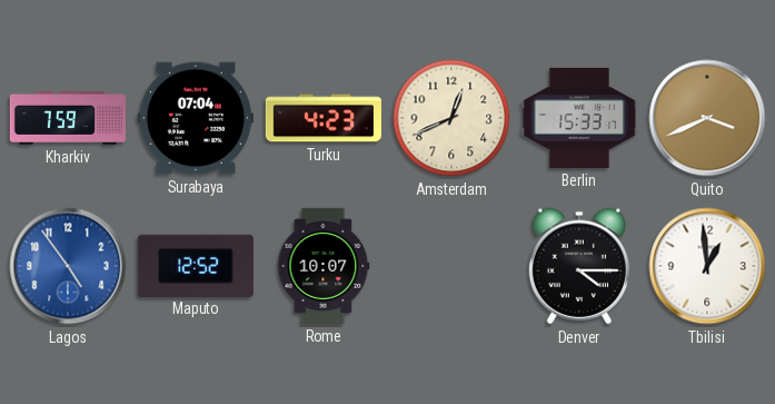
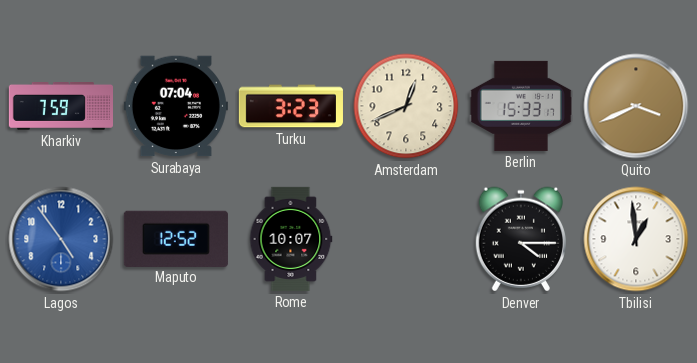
Turku: 4:23 -> 3:23 (291, 106)
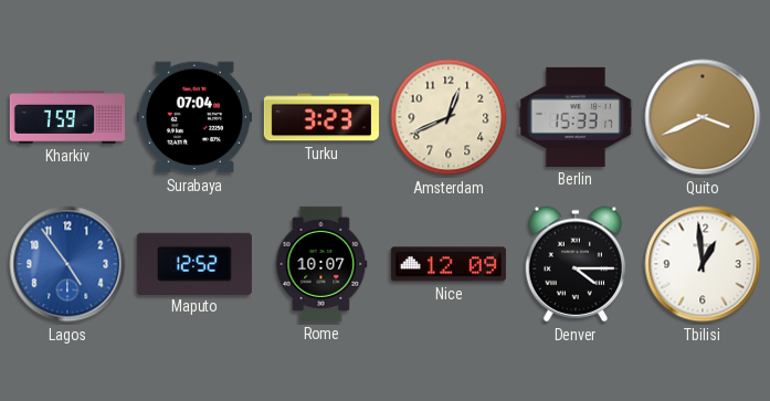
Nice: none -> 12:09 (449, 264)
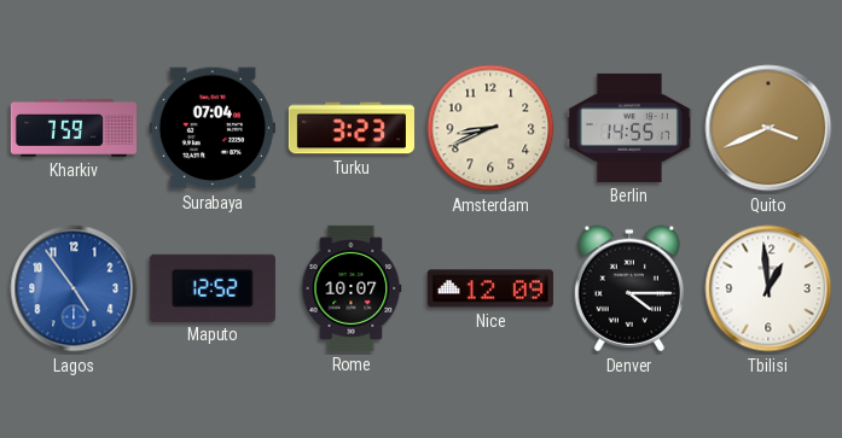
Amsterdam: 12:41 -> 8:41 (490, 128)
Berlin: 15:33 -> 14:55 (629, 128)
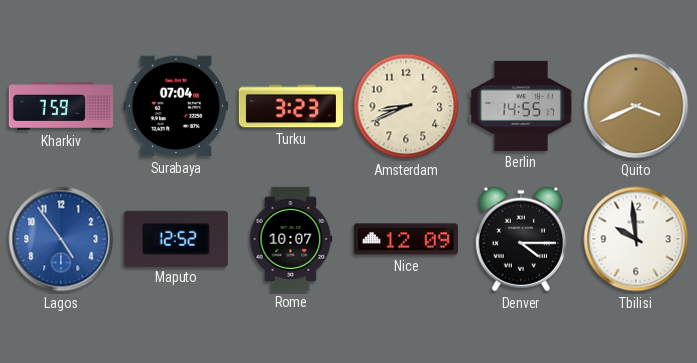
Tbilisi: 12:59 -> 9:59 (636, 239)
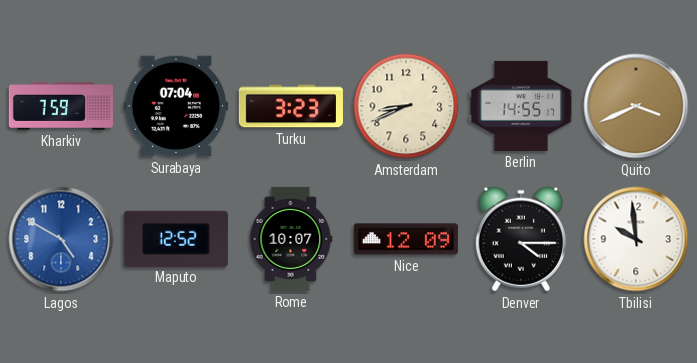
Lagos: 4:54 -> 4:50 (61, 239)
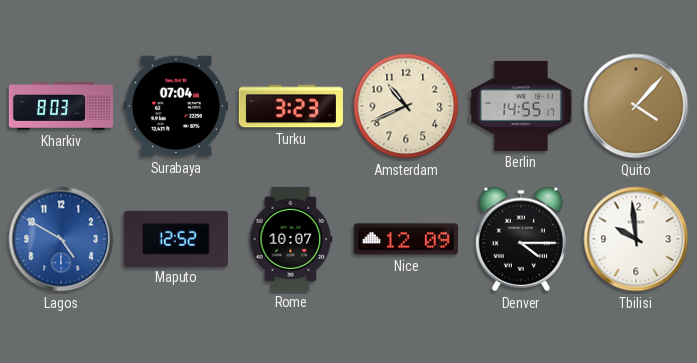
Kharkiv: 7:59 -> 8:03 (60, 107)
Amsterdam: 8:41 -> 10:41 (406, 106)
Quito: 3:41 -> 4:07 (636, 106)
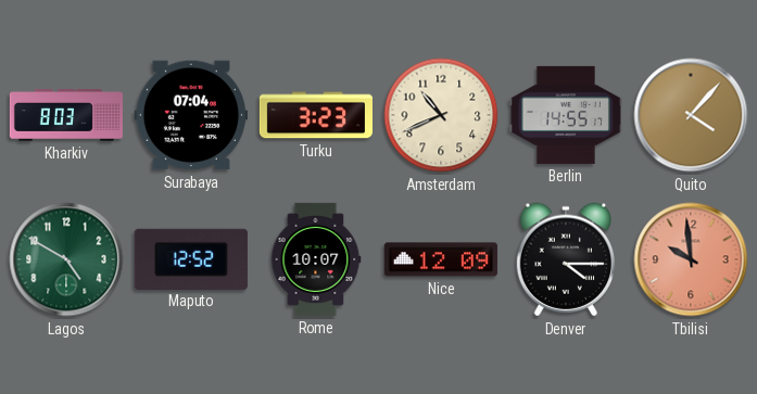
Lagos dial: blue -> green (66, 259)
Tbilisi dial: white -> salmon (691, 259)
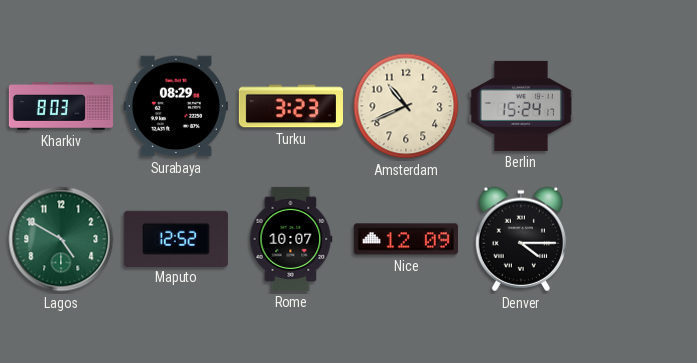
Surabaya: 07:04 -> 08:29 (176, 106)
Berlin: 14:55 -> 15:24 (521, 106)
Quito: 4:07 -> none (691, 115)
Tbilisi: 9:59 -> none (691, 259)
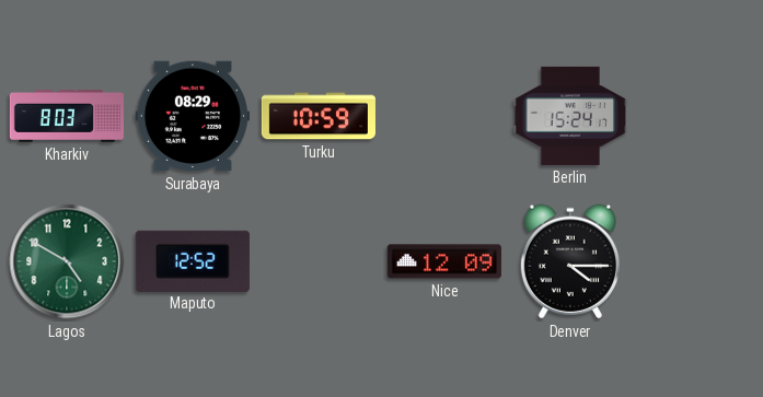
Turku: 3:23 -> 10:59 (319, 116)
Amsterdam: 10:41 -> none (406, 106)
Rome: 10:07 -> none (291, 239)
